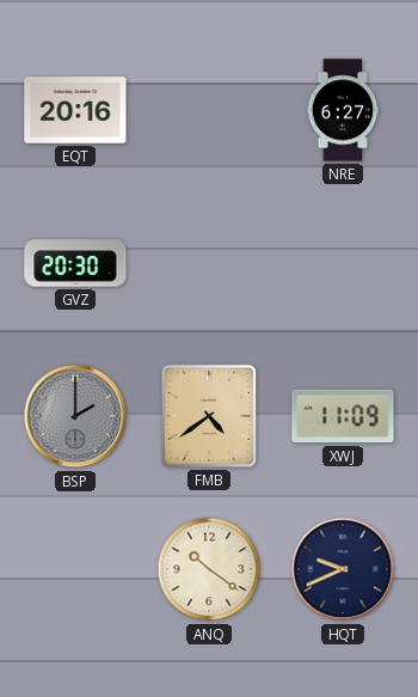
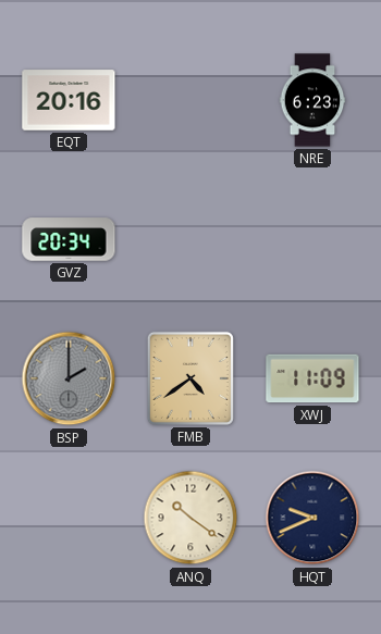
NRE: 6:27 -> 6:23 (312, 100)
GVZ: 20:30 -> 20:34 (69, 239)
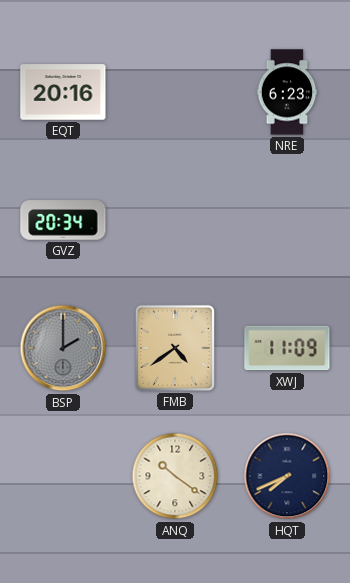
HQT: 9:41 -> 7:41 (287, 476)
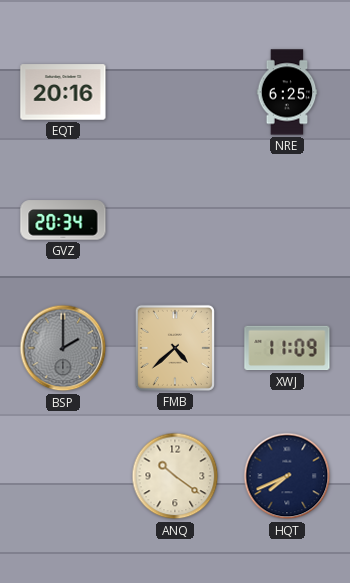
NRE: 6:23 -> 6:25 (287, 92)
FMB: 4:39 -> 4:38 (175, 348)
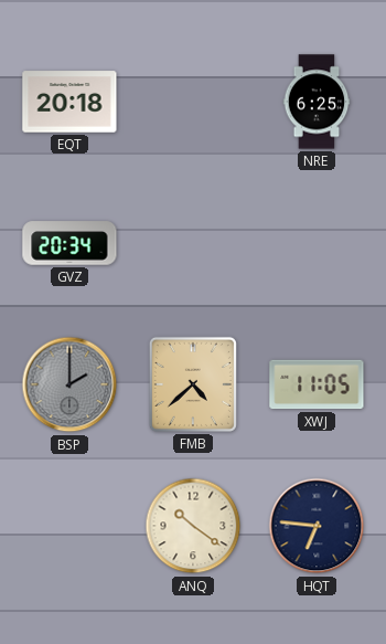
EQT: 20:16 -> 20:18 (69, 102)
XWJ: 11:09 -> 11:05 (317, 384)
HQT: 7:41 -> 6:46 (317, 526)
